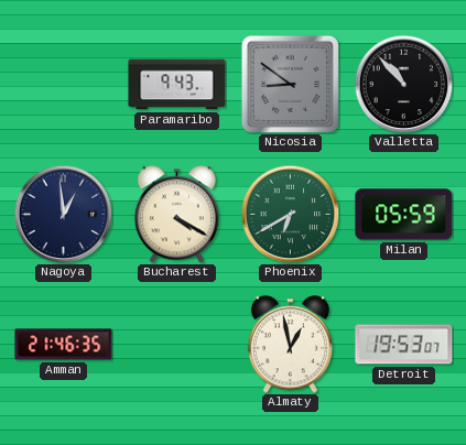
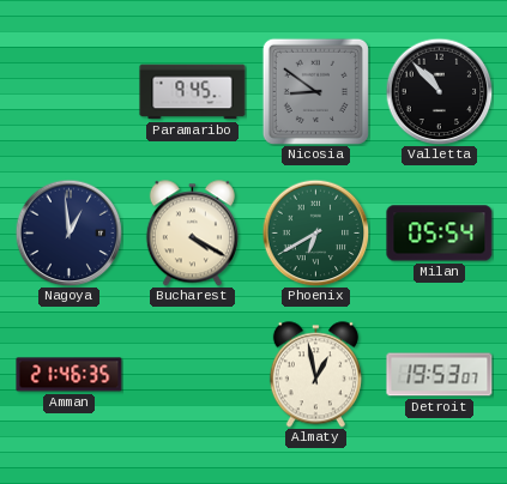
Paramaribo: 9:43 -> 9:45 (193, 92)
Milan: 05:59 -> 05:54 (440, 234)
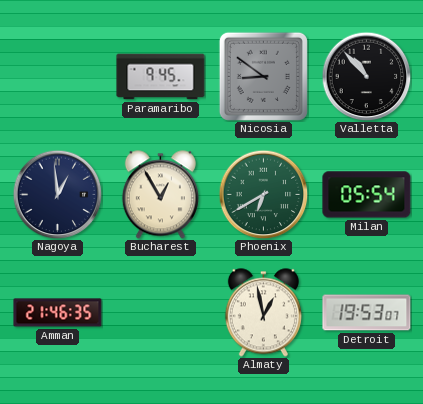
Bucharest: 4:20 -> 12:55 (160, 195)
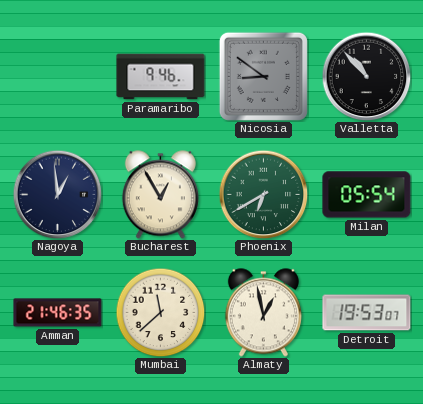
Paramaribo: 9:45 -> 9:46 (161, 77)
Mumbai: none -> 11:38 (160, 312)
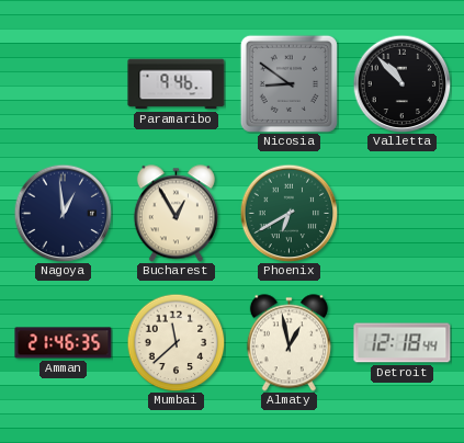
Milan: 05:54 -> none (367, 195)
Detroit: 19:53 -> 12:18 (403, 343)
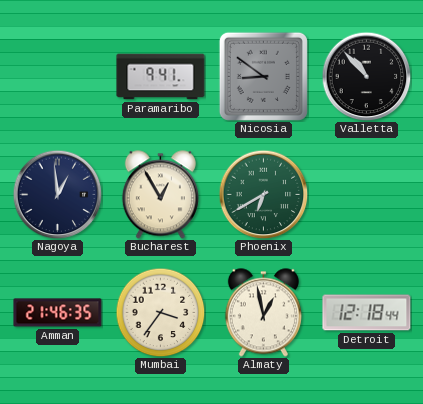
Paramaribo: 9:46 -> 9:41 (161, 77)
Mumbai: 11:38 -> 3:36 (160, 312)
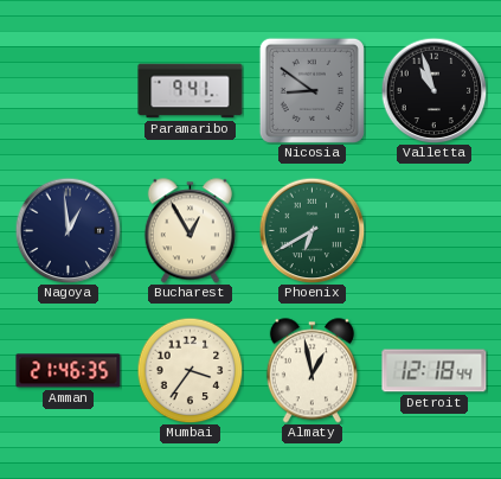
Valletta: 10:53 -> 10:57 (433, 90)
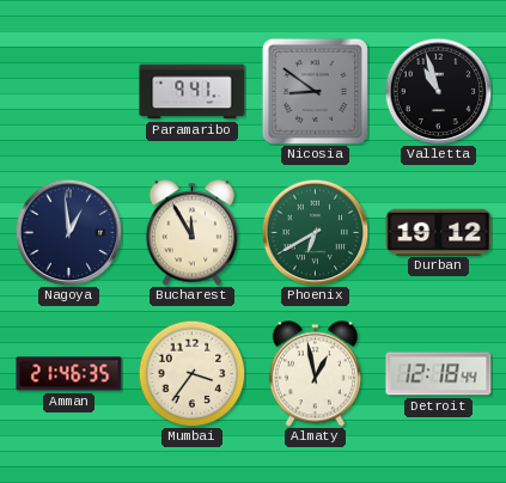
Bucharest: 12:55 -> 11:55 (191, 233)
Durban: none -> 19:12 (439, 232)
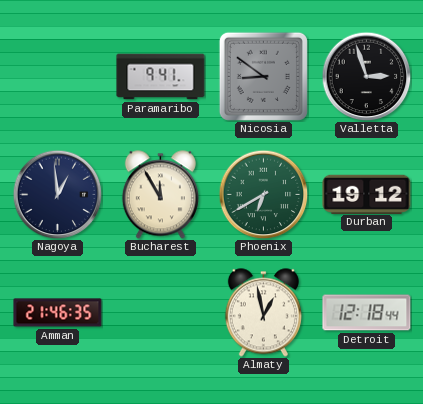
Valletta: 10:57 -> 2:57 (366, 76)
Mumbai: 3:36 -> none (191, 373)
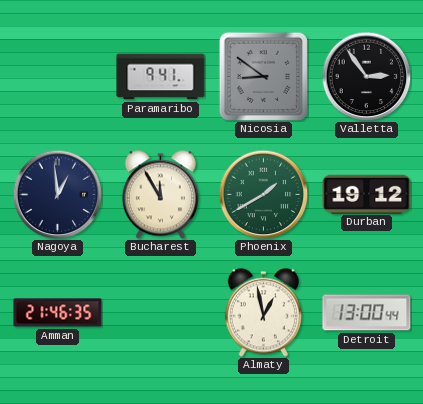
Valletta: 2:57 -> 2:54 (366, 76)
Phoenix: 6:40 -> 1:40 (263, 194)
Detroit: 12:18 -> 13:00 (367, 313)
